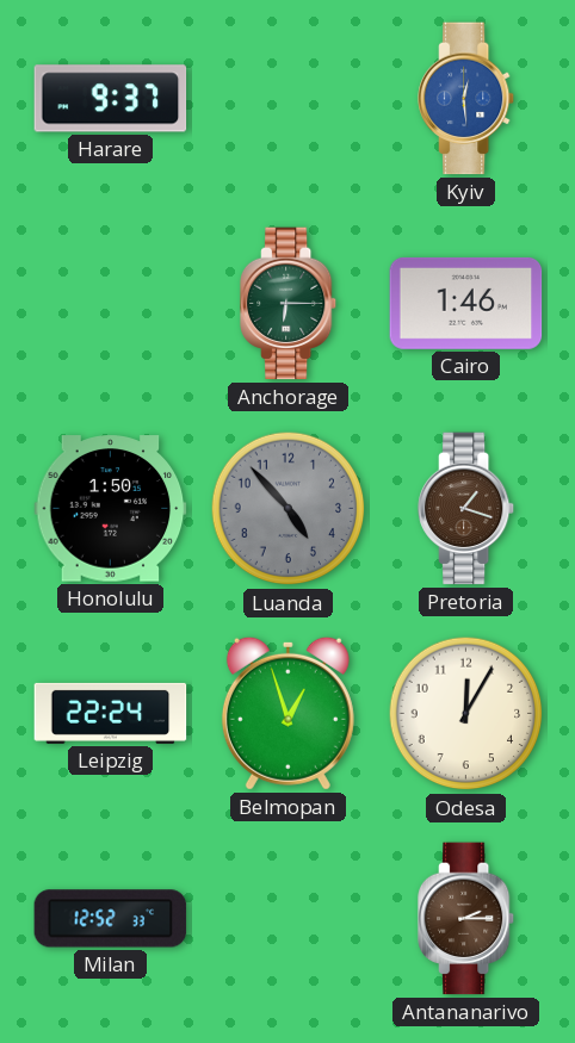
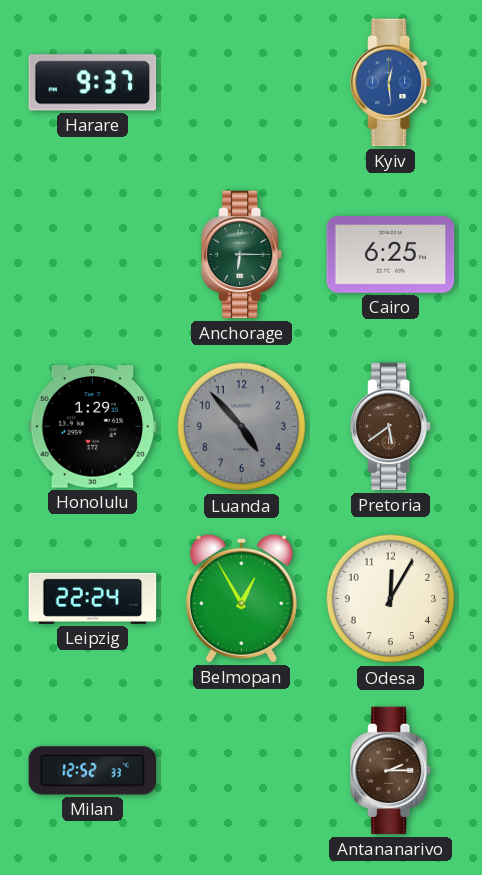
Cairo: 1:46 -> 6:25 (391, 254)
Honolulu: 1:50 -> 1:29 (93, 427)
Pretoria: 1:18 -> 5:39 (392, 427)
Belmopan: 12:57 -> 12:55 (241, 598)
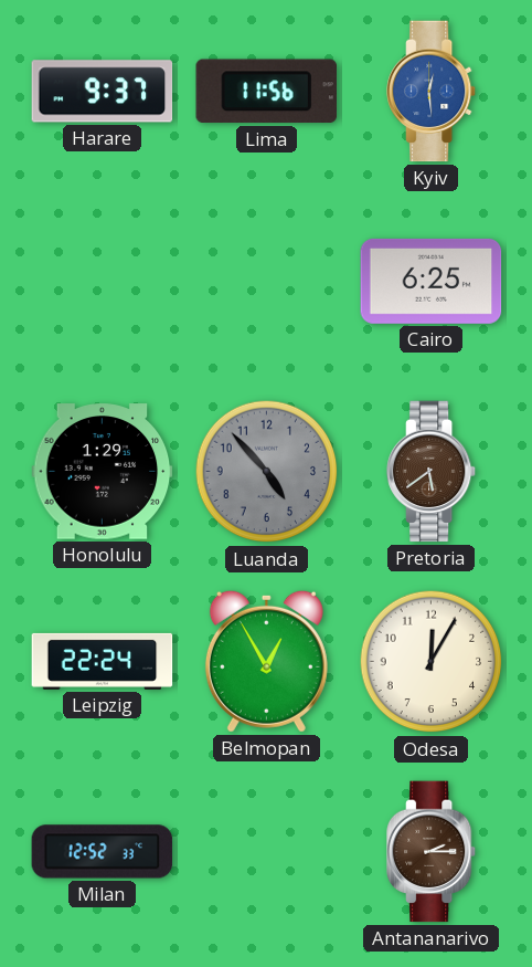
Lima: none -> 11:56 (266, 92)
Anchorage: 6:15 -> none (243, 255)
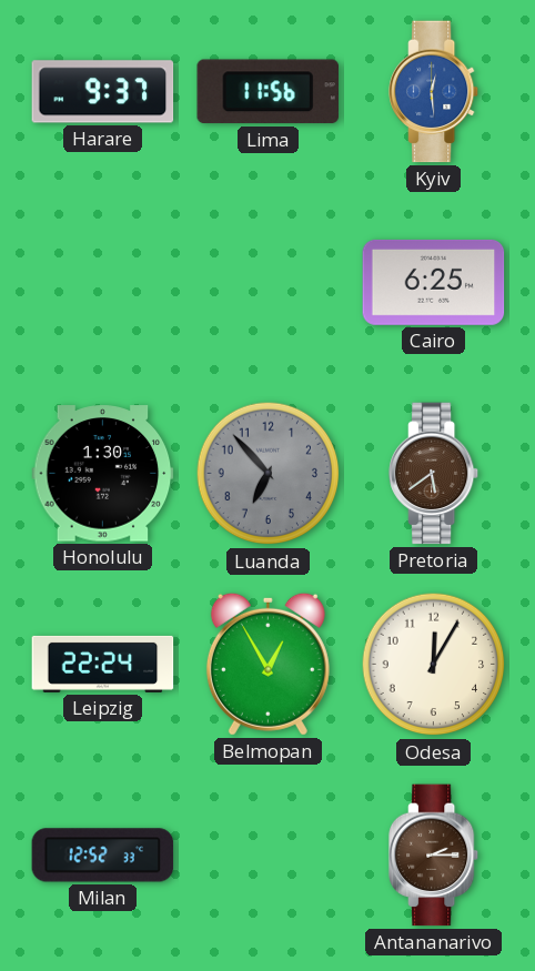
Honolulu: 1:29 -> 1:30 (103, 474)
Luanda: 4:53 -> 6:53 (269, 474)
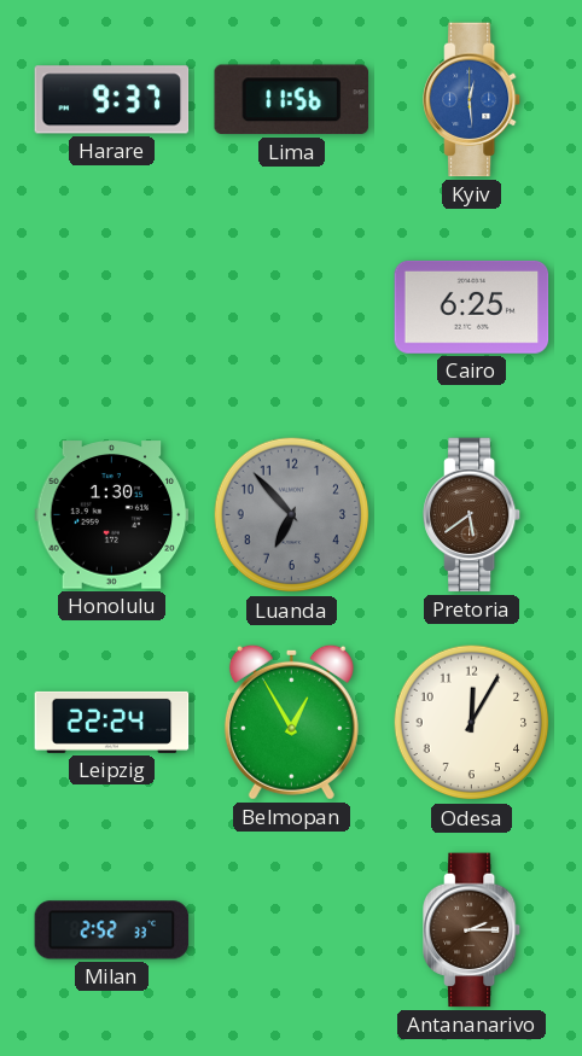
Milan: 12:52 -> 2:52 (112, 930)
